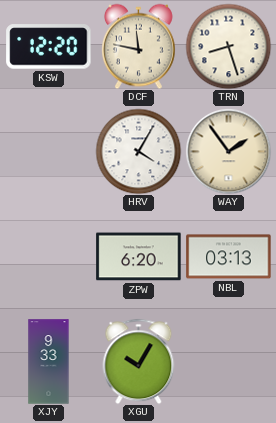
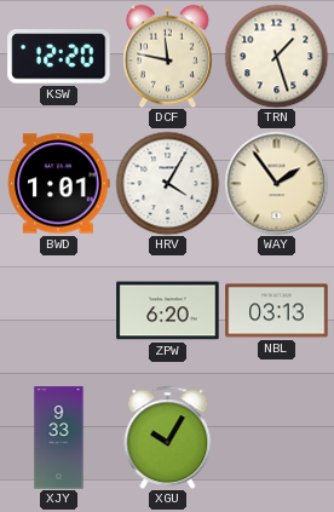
TRN: 8:27 -> 1:27 (276, 56)
BWD: none -> 1:01 (59, 184)
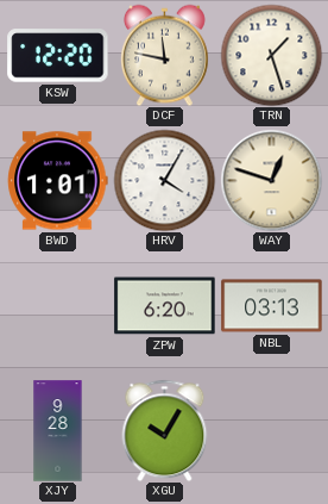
WAY: 1:54 -> 12:48 (271, 180)
XJY: 9:33 -> 9:28 (58, 431)
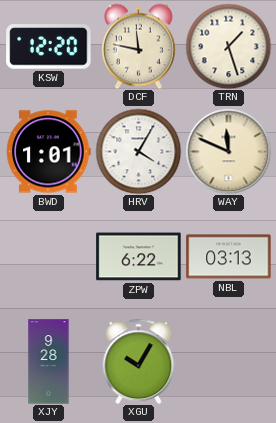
WAY: 12:48 -> 11:49 (228, 151)
ZPW: 6:20 -> 6:22 (139, 257)
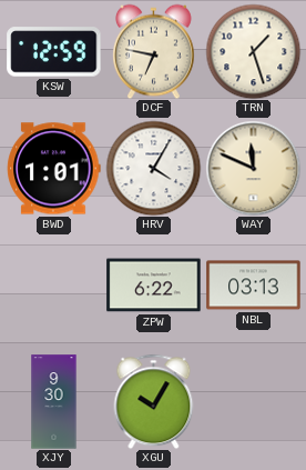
KSW: 12:20 -> 12:59 (54, 52)
DCF: 11:47 -> 6:47 (154, 51)
XJY: 9:28 -> 9:30 (54, 402)
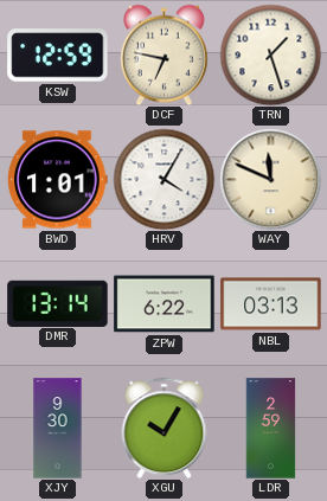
DMR: none -> 13:14 (58, 303)
LDR: none -> 2:59 (271, 429)
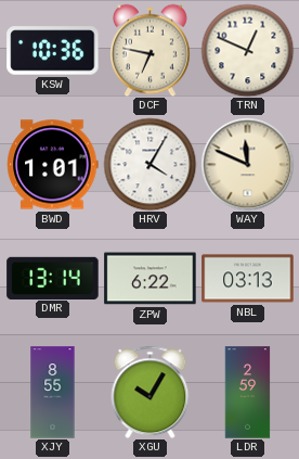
KSW: 12:59 -> 10:36 (53, 51)
TRN: 1:27 -> 12:49 (247, 50)
XJY: 9:30 -> 8:55 (53, 393)
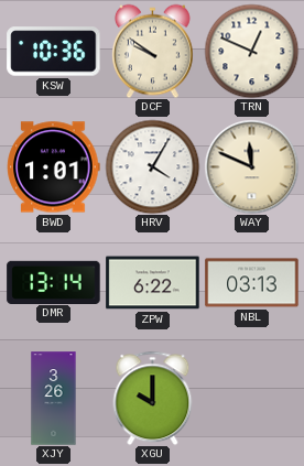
DCF: 6:47 -> 9:51 (153, 51)
XJY: 8:55 -> 3:26 (54, 399)
XGU: 10:05 -> 10:00 (153, 398)
LDR: 2:59 -> none (248, 393)
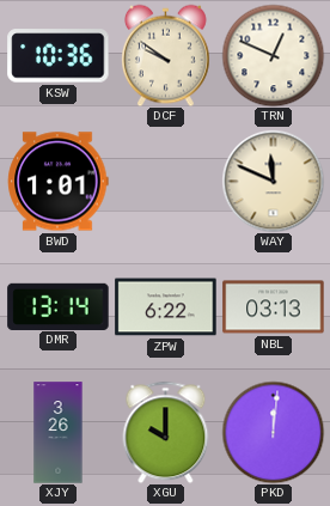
HRV: 4:05 -> none (152, 166)
PKD: none -> 12:01 (273, 432)
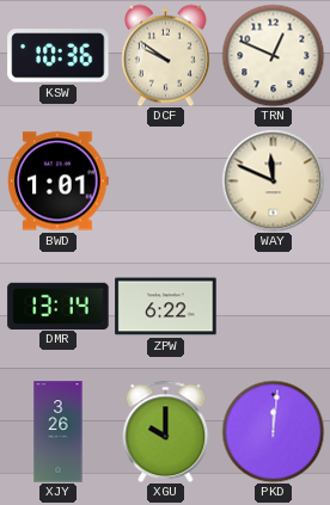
NBL: 03:13 -> none (274, 307)
